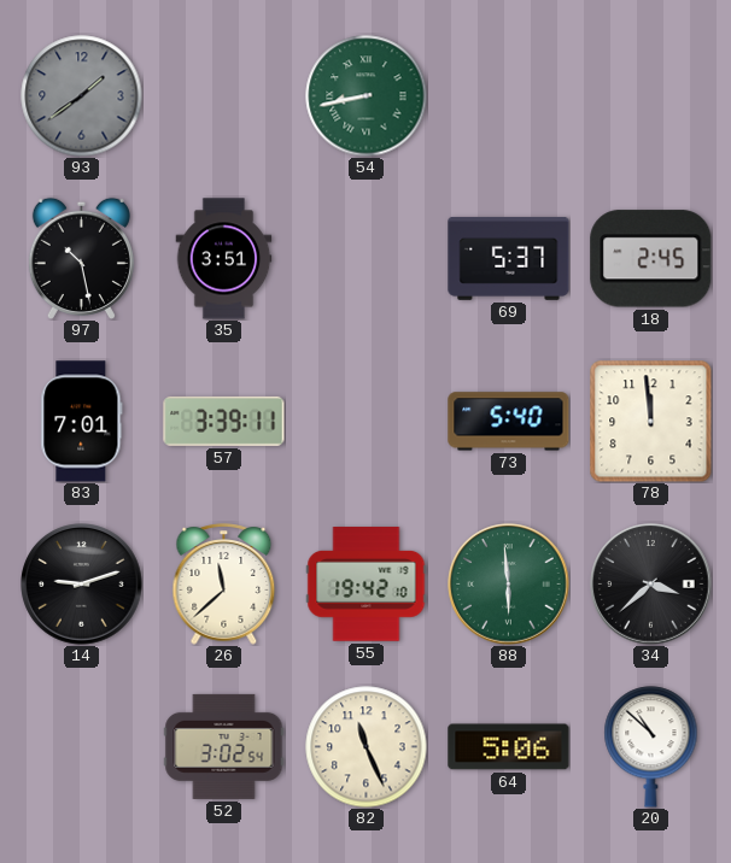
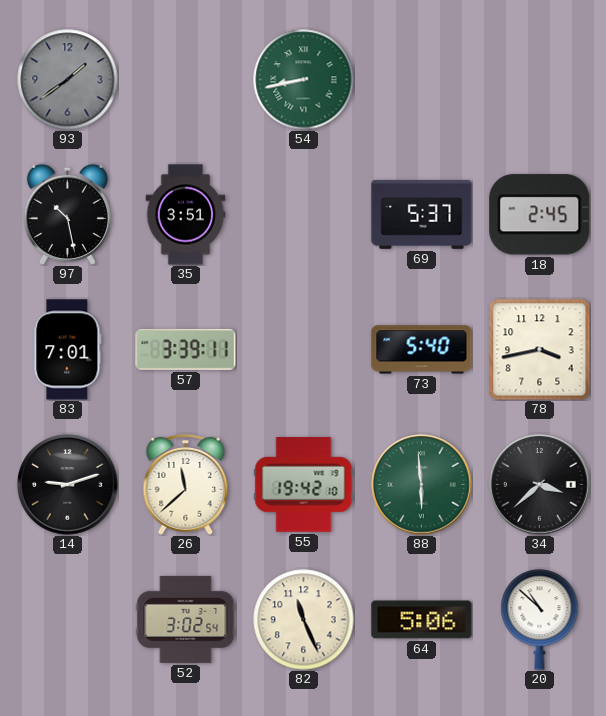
78: 11:59 -> 3:43 (540, 350)
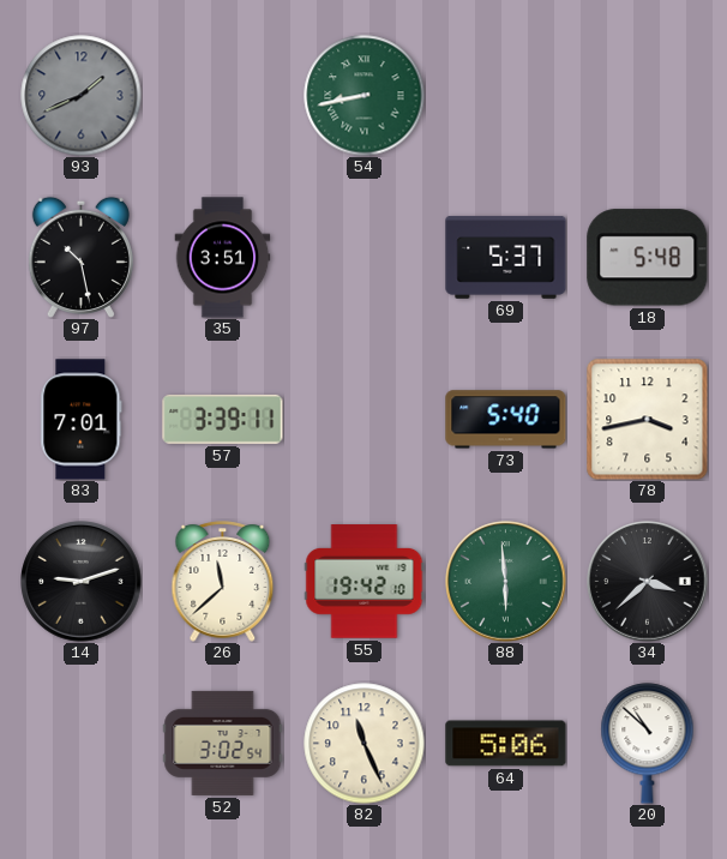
93: 1:39 -> 1:41 (82, 96)
18: 2:45 -> 5:48 (648, 258)
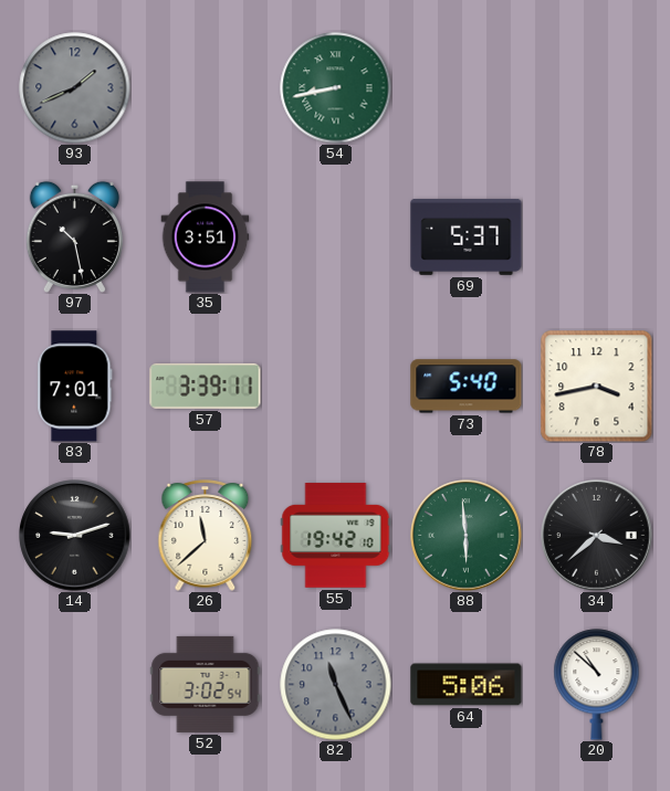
18: 5:48 -> none (648, 258)
82 dial: cream -> grey (336, 685)
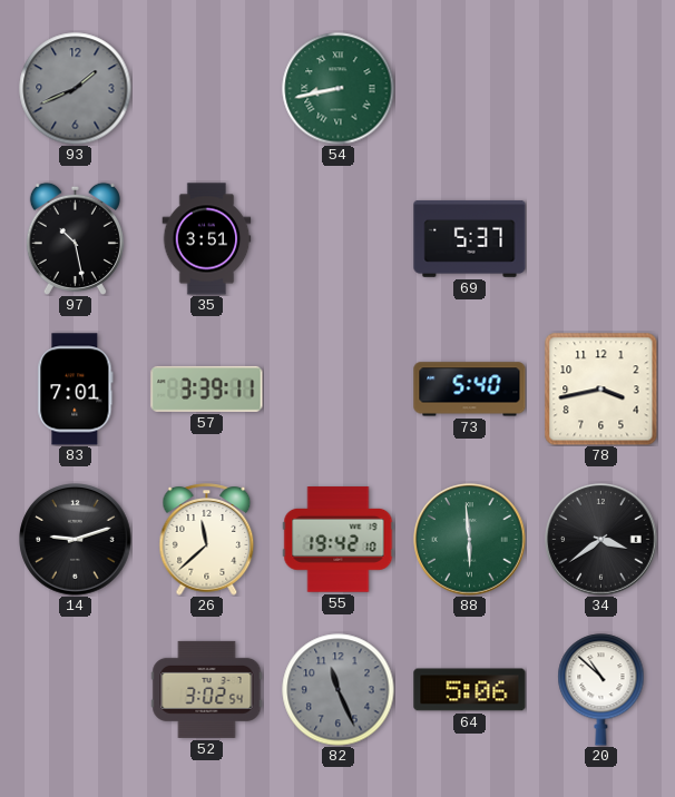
34: 3:38 -> 3:39 (601, 540)
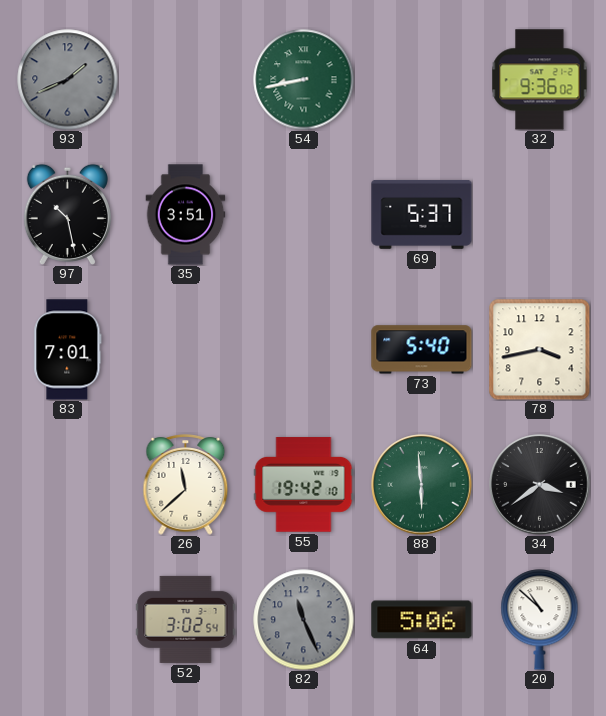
32: none -> 9:36 (540, 80)
57: 3:39 -> none (207, 388)
14: 9:12 -> none (76, 540)
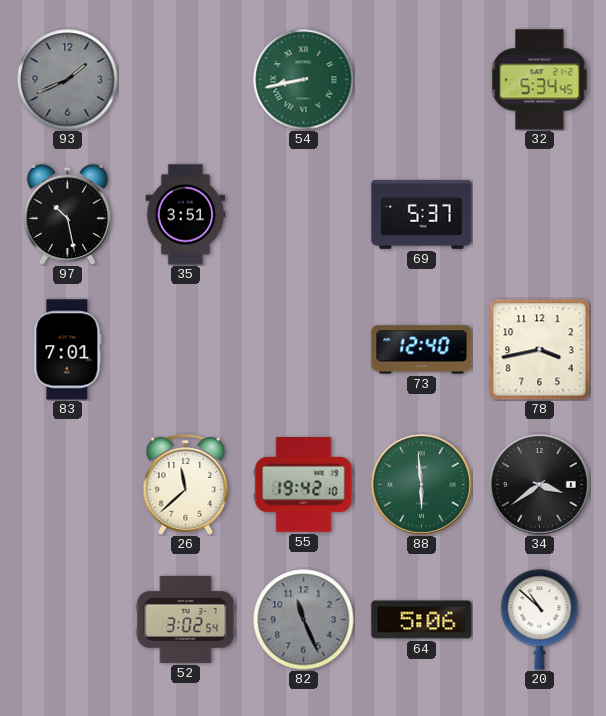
32: 9:36 -> 5:34 (540, 80)
73: 5:40 -> 12:40 (422, 350)
